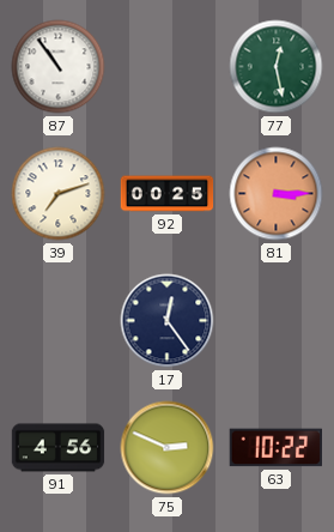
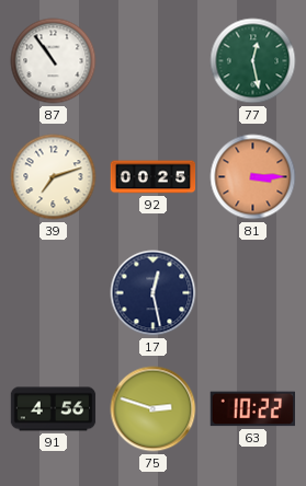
17: 12:24 -> 12:28 (154, 293)
75: 2:49 -> 2:48 (154, 409)
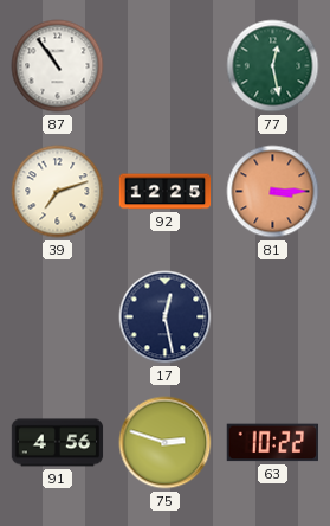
92: 00:25 -> 12:25 (166, 192)
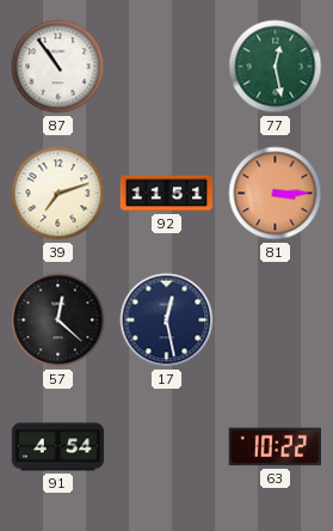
92: 12:25 -> 11:51 (167, 194)
57: none -> 12:22 (58, 321)
91: 4:56 -> 4:54 (58, 447)
75: 2:48 -> none (166, 443)
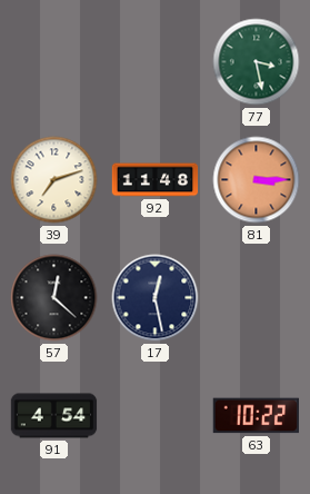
87: 10:54 -> none (58, 67)
77: 12:28 -> 3:28 (257, 62)
92: 11:51 -> 11:48 (156, 180)
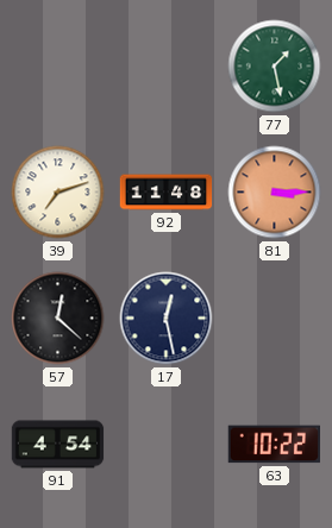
77: 3:28 -> 1:28 (275, 67)
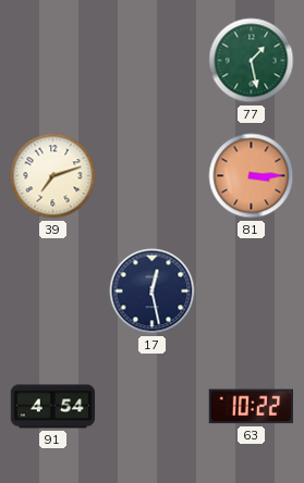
92: 11:48 -> none (167, 193)
57: 12:22 -> none (58, 319)
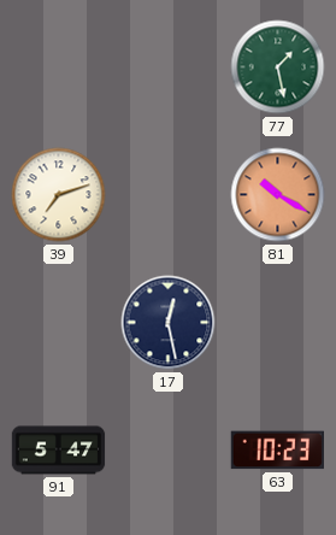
81: 3:15 -> 10:20 (278, 195)
91: 4:54 -> 5:47 (59, 451)
63: 10:22 -> 10:23 (277, 451)
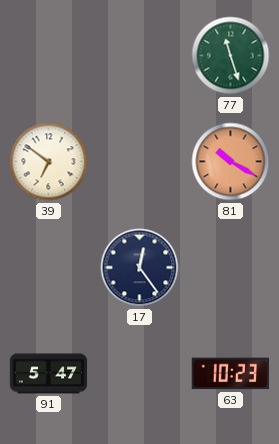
77: 1:28 -> 11:27 (231, 56)
39: 7:12 -> 6:51 (49, 162)
17: 12:28 -> 12:24 (140, 268)
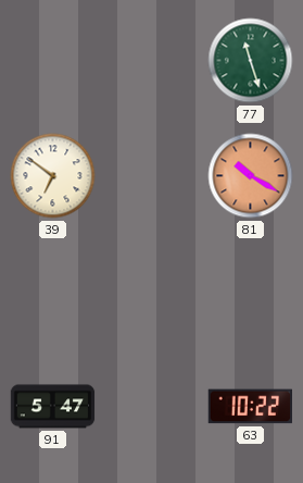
17: 12:24 -> none (140, 268)
63: 10:23 -> 10:22 (250, 407)
